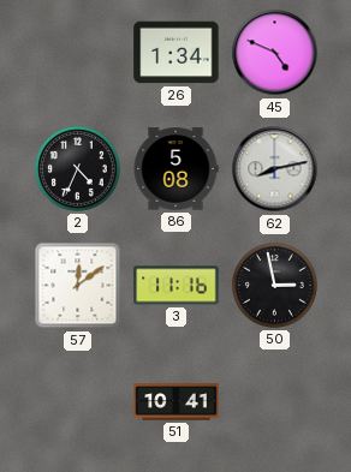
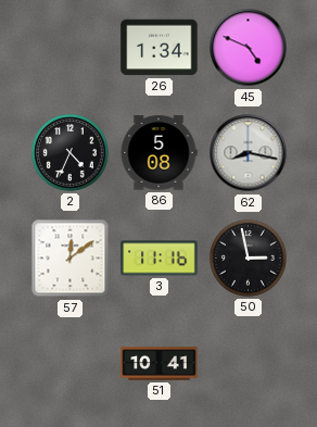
62: 8:13 -> 8:17 (249, 153)
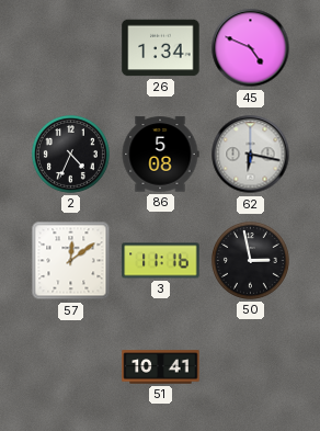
62: 8:17 -> 6:17 (251, 155)
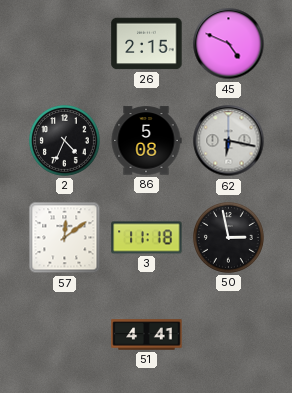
26: 1:34 -> 2:15 (147, 44)
3: 11:16 -> 11:18 (147, 238)
51: 10:41 -> 4:41 (147, 335)
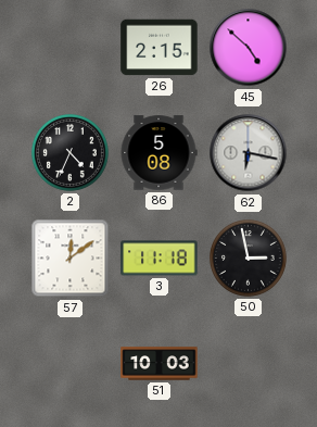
45: 4:49 -> 4:52 (249, 48)
51: 4:41 -> 10:03 (160, 364)
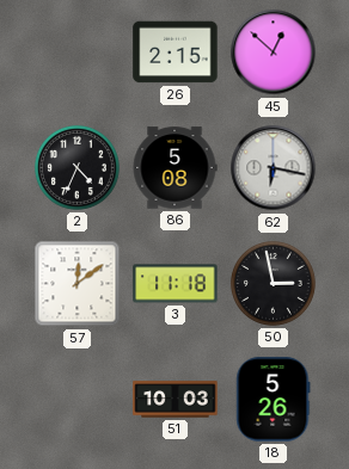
45: 4:52 -> 12:52 (274, 53)
18: none -> 5:26 (274, 400)
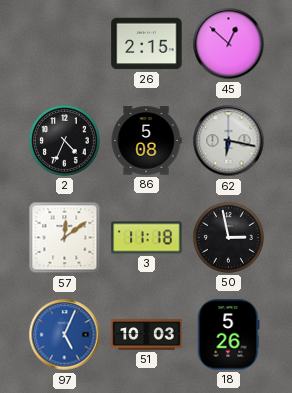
97: none -> 5:04 (65, 335)
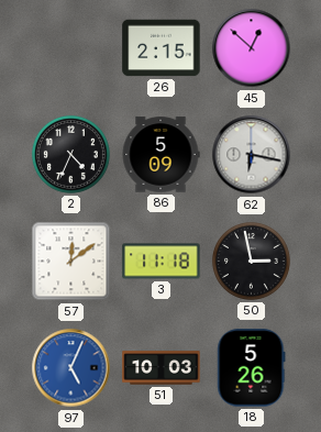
86: 5:08 -> 5:09 (160, 155)
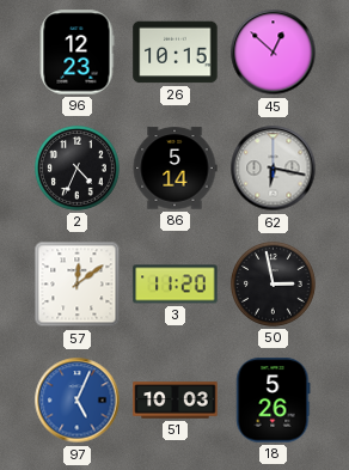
96: none -> 12:23 (76, 53)
26: 2:15 -> 10:15 (176, 53)
86: 5:09 -> 5:14 (174, 169)
3: 11:18 -> 11:20 (176, 285)
